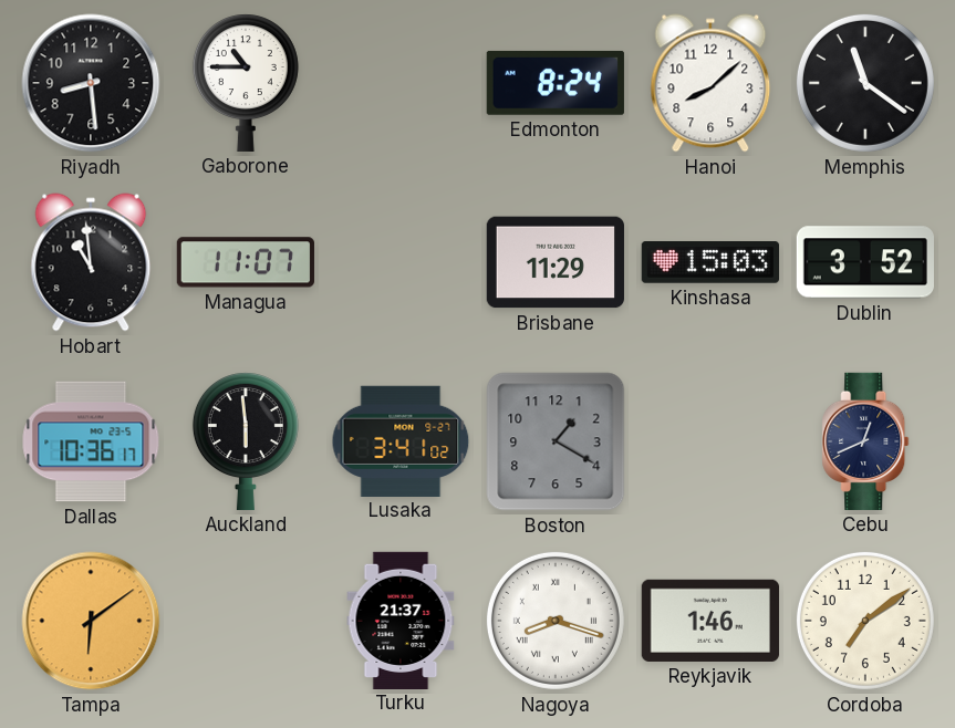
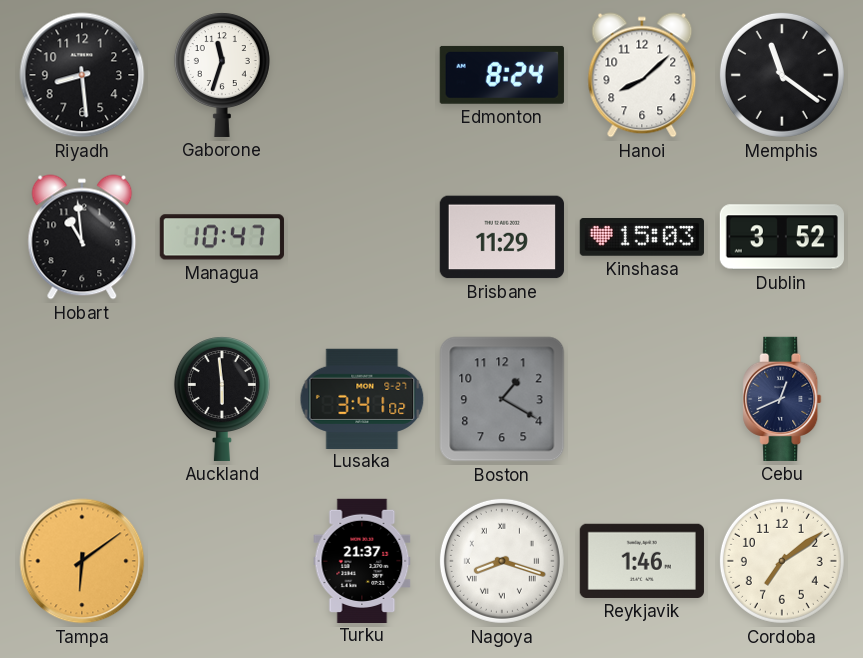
Gaborone: 10:45 -> 11:33 (222, 75)
Managua: 11:07 -> 10:47 (222, 237)
Dallas: 10:36 -> none (91, 441)
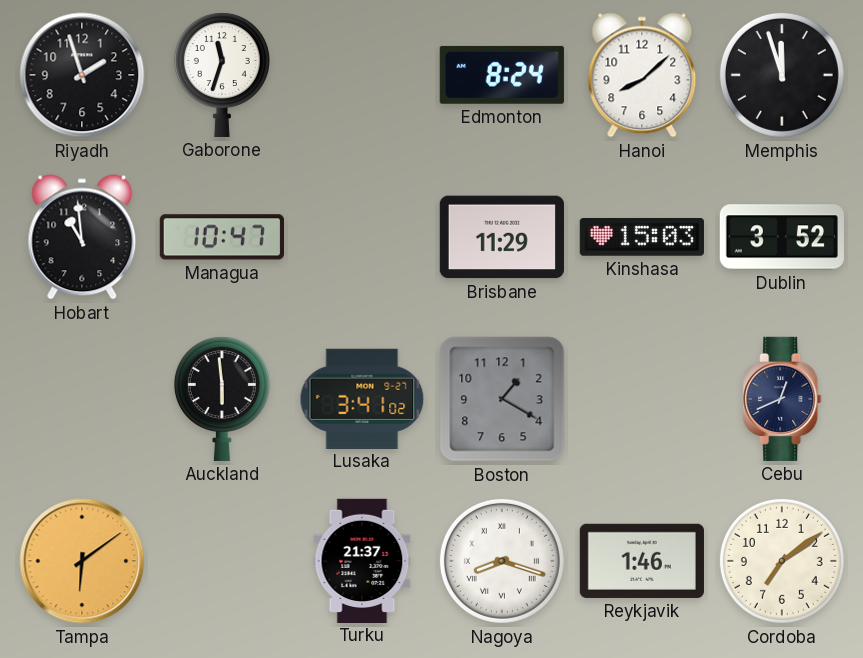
Riyadh: 8:29 -> 1:57 (82, 75)
Memphis: 11:21 -> 11:57 (782, 75)
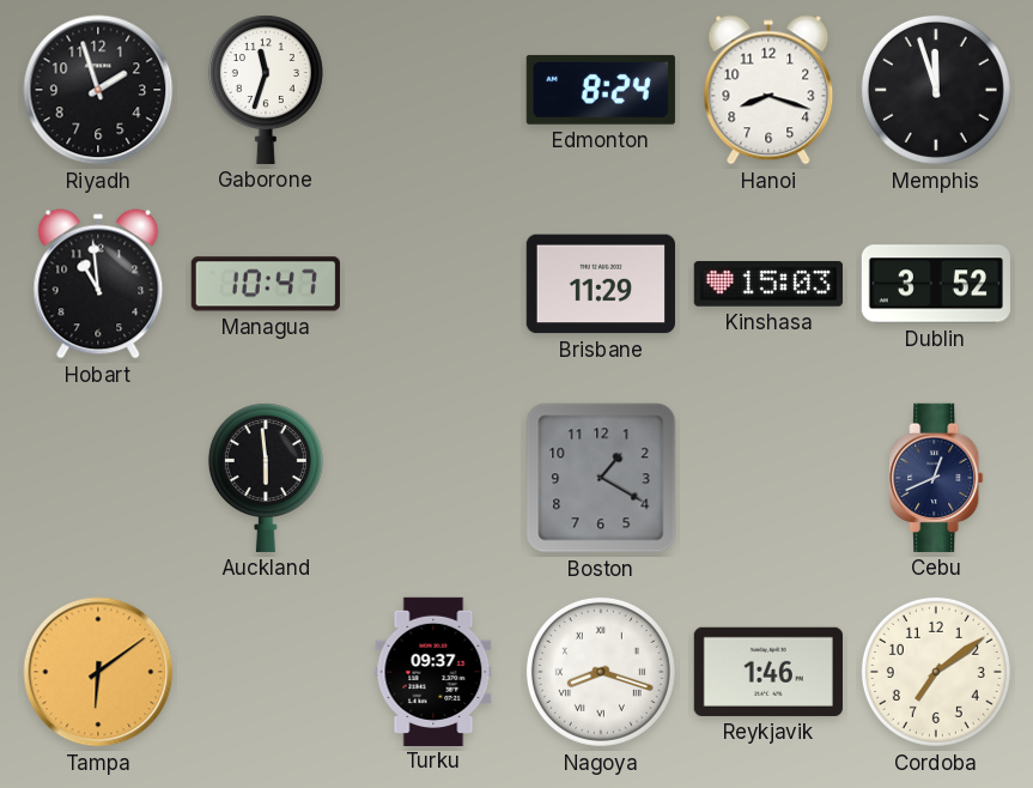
Hanoi: 8:08 -> 8:18 (768, 90)
Lusaka: 3:41 -> none (362, 398)
Turku: 21:37 -> 09:37 (433, 671)
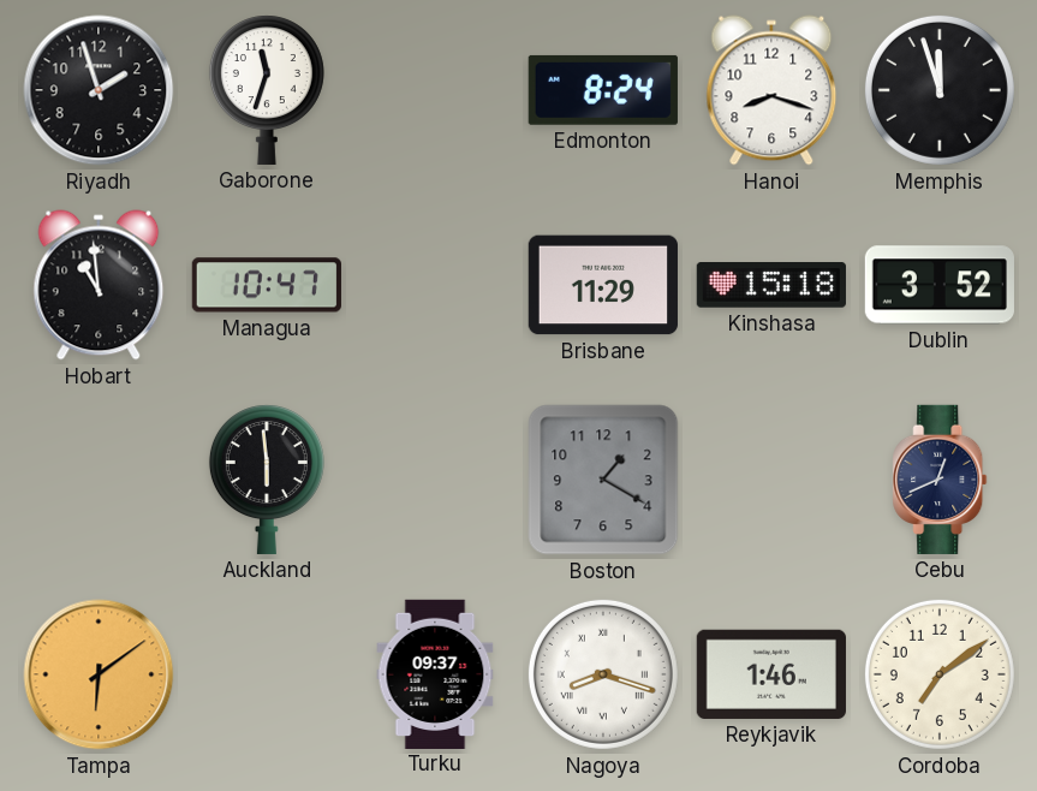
Kinshasa: 15:03 -> 15:18 (771, 286)
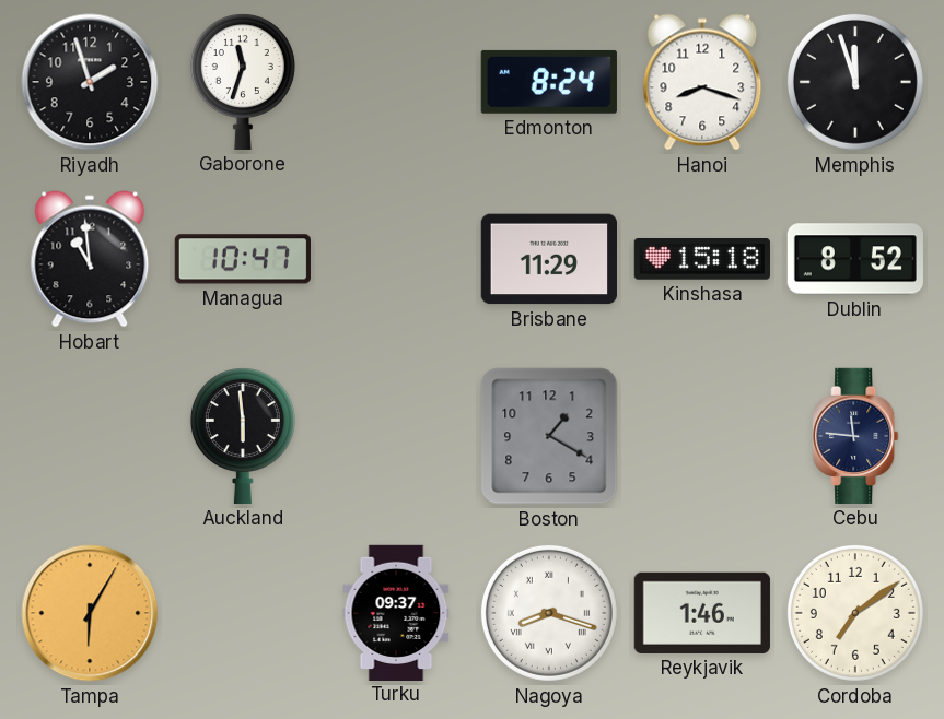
Dublin: 3:52 -> 8:52 (855, 259)
Cebu: 12:41 -> 11:46 (855, 436)
Tampa: 6:09 -> 6:05 (90, 613)
